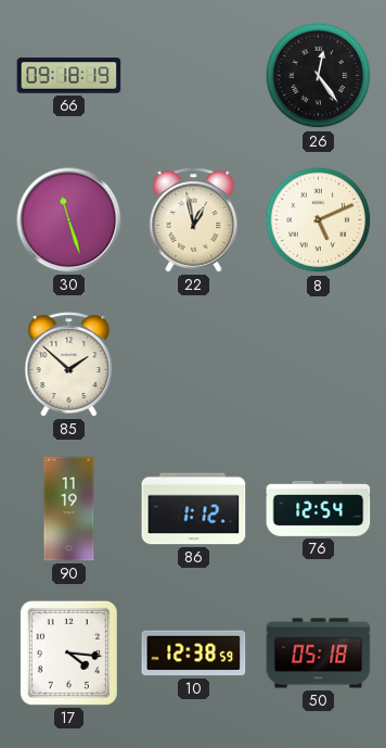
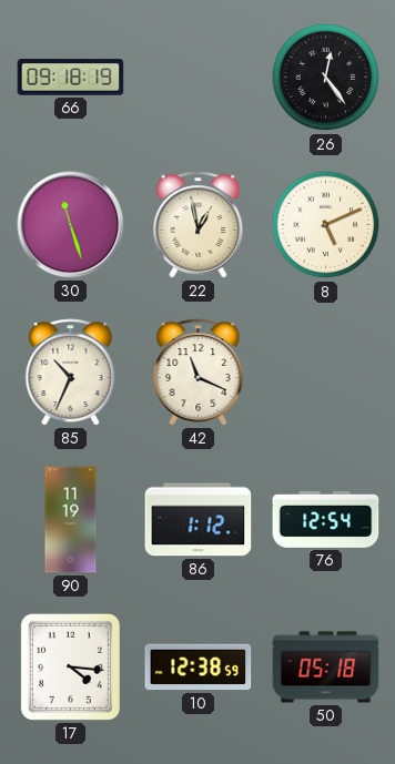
85: 1:52 -> 10:34 (71, 373)
42: none -> 11:19 (199, 373)
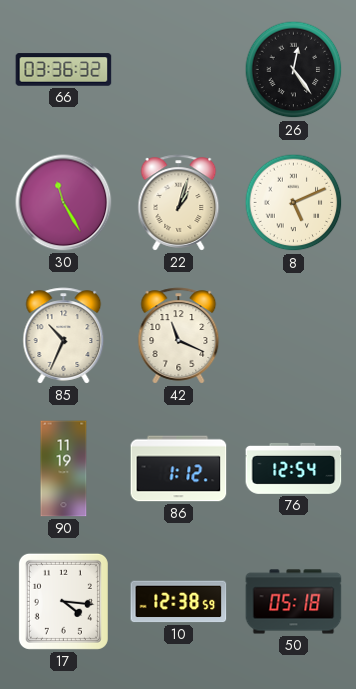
66: 09:18 -> 03:36 (64, 70)
30: 11:27 -> 11:25 (64, 203)
22: 12:58 -> 1:03 (179, 203)
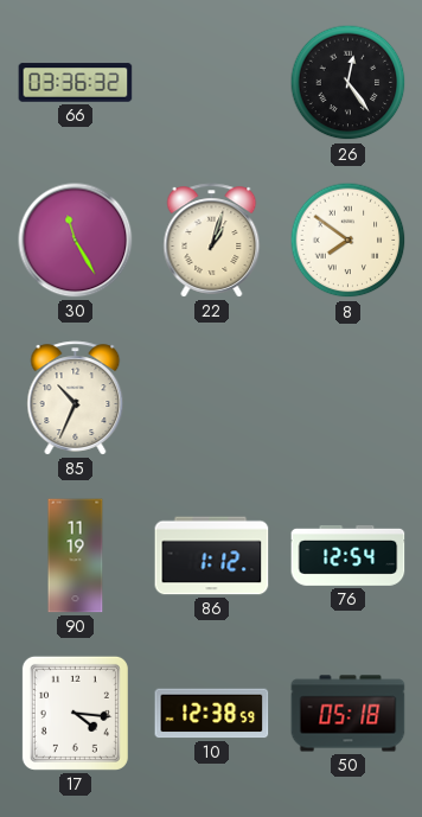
8: 5:11 -> 7:51 (349, 241)
42: 11:19 -> none (179, 336)
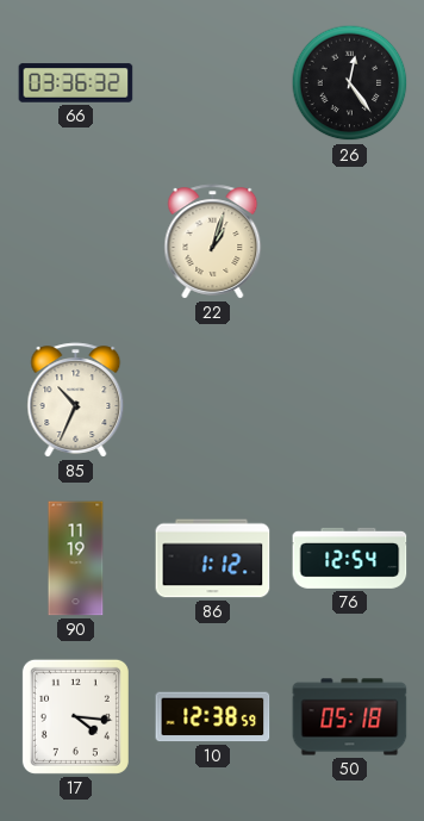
30: 11:25 -> none (76, 241)
8: 7:51 -> none (349, 241)
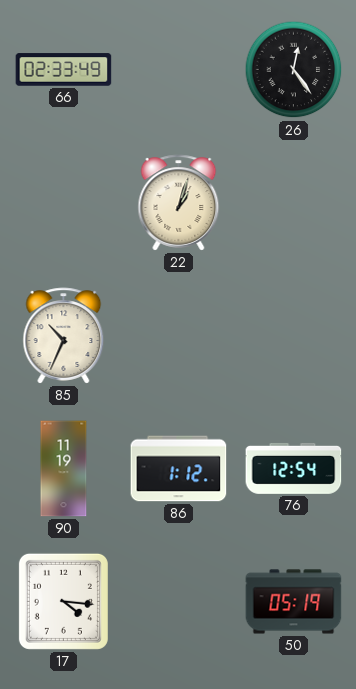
66: 03:36 -> 02:33 (64, 70)
10: 12:38 -> none (213, 717)
50: 05:18 -> 05:19 (294, 602)
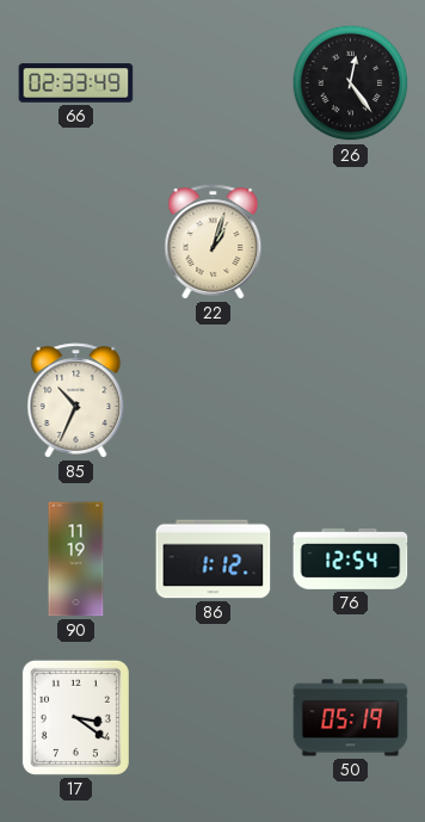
17: 4:16 -> 3:21 (75, 717)
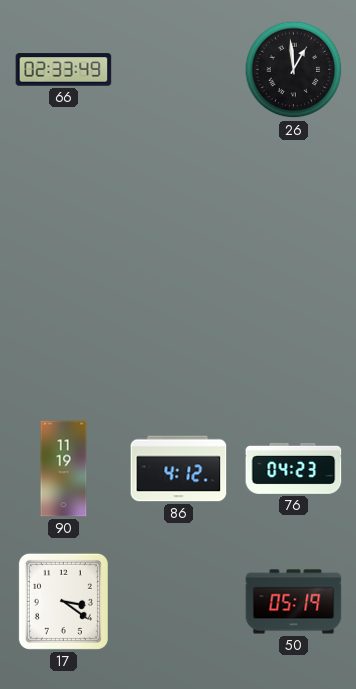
26: 12:24 -> 12:59 (294, 70)
22: 1:03 -> none (214, 242)
85: 10:34 -> none (76, 401)
86: 1:12 -> 4:12 (179, 469)
76: 12:54 -> 04:23 (294, 468)
